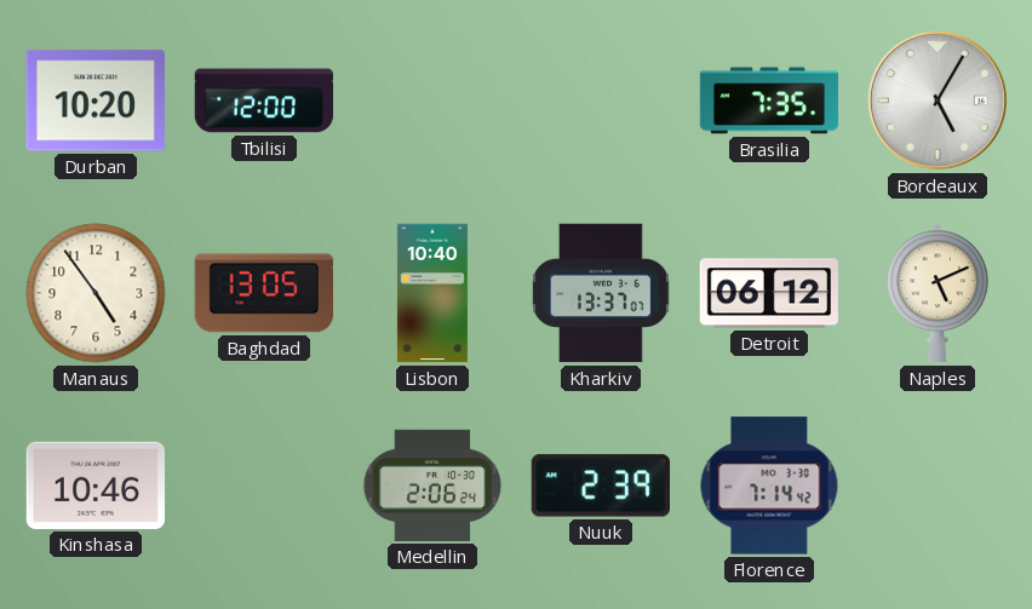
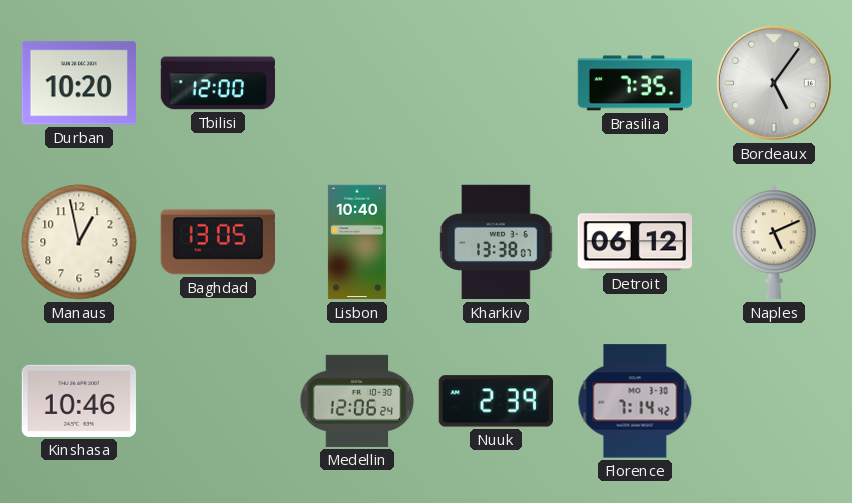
Bordeaux: 5:05 -> 5:06 (774, 83)
Manaus: 4:54 -> 12:58 (79, 242)
Kharkiv: 13:37 -> 13:38 (496, 242)
Medellin: 2:06 -> 12:06 (357, 401)
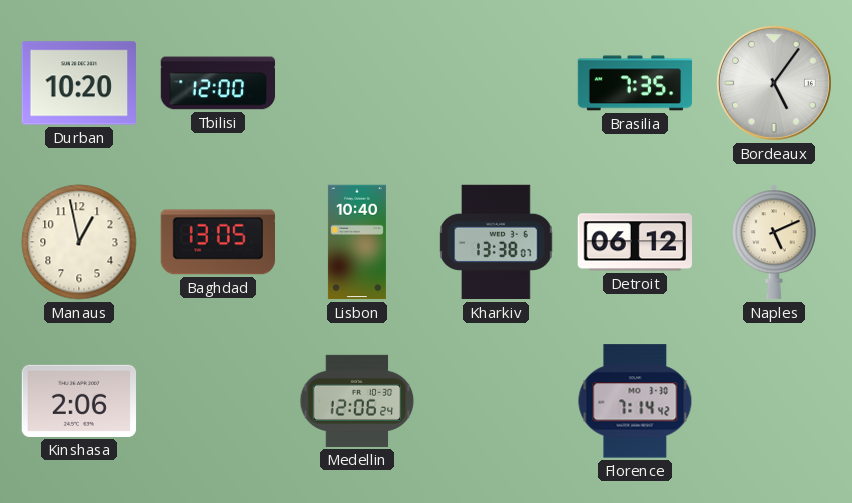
Kinshasa: 10:46 -> 2:06 (79, 401)
Nuuk: 2:39 -> none (495, 401)
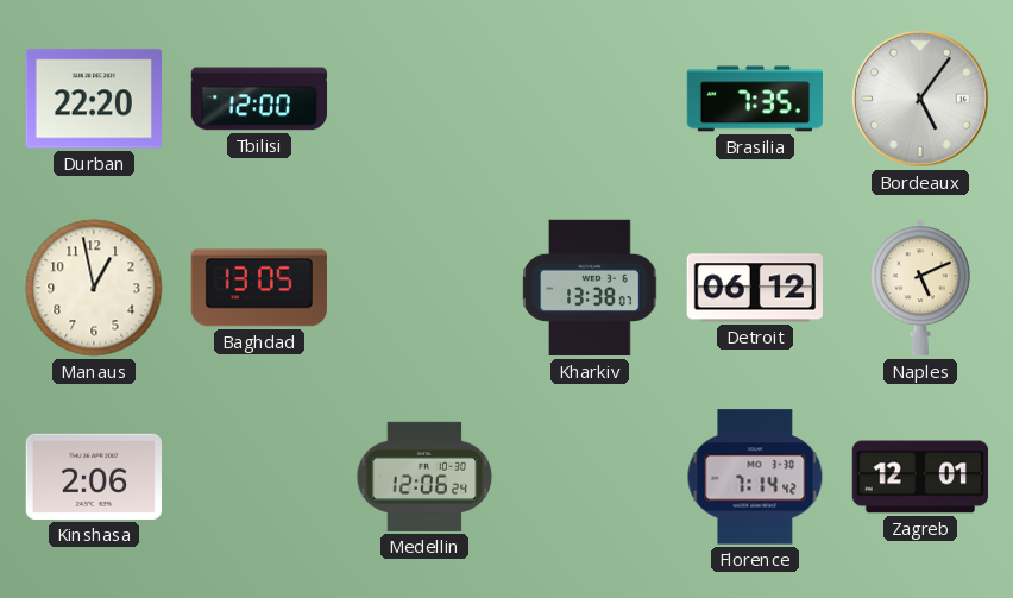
Durban: 10:20 -> 22:20 (93, 99)
Lisbon: 10:40 -> none (357, 242)
Zagreb: none -> 12:01 (920, 477)
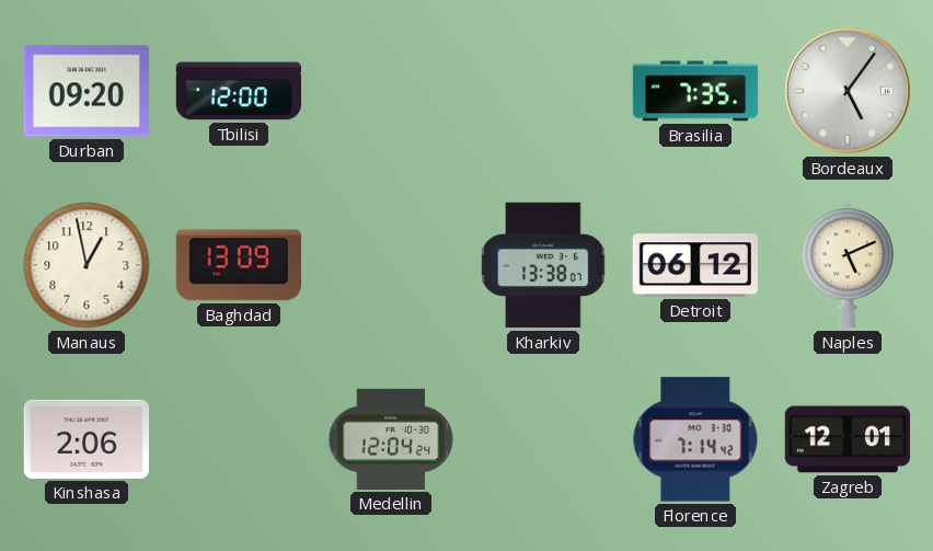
Durban: 22:20 -> 09:20 (85, 91)
Baghdad: 13:05 -> 13:09 (238, 265)
Medellin: 12:06 -> 12:04 (391, 439)
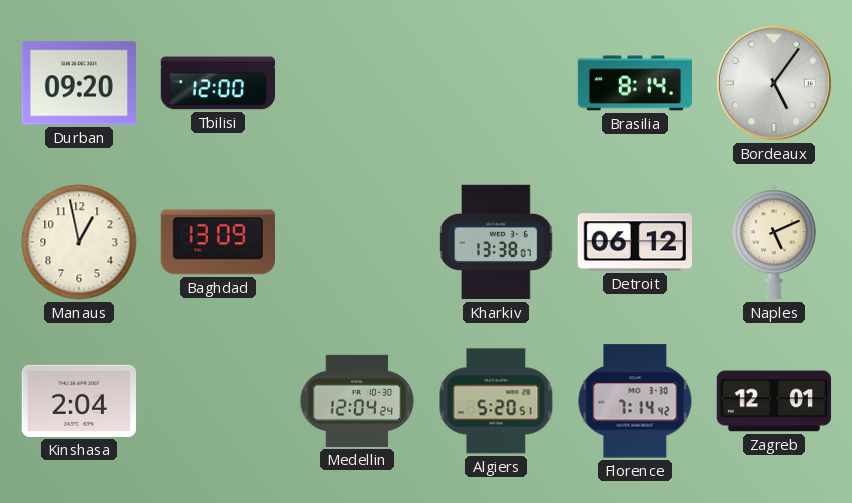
Brasilia: 7:35 -> 8:14 (635, 83)
Kinshasa: 2:06 -> 2:04 (79, 401)
Algiers: none -> 5:20 (496, 401)
